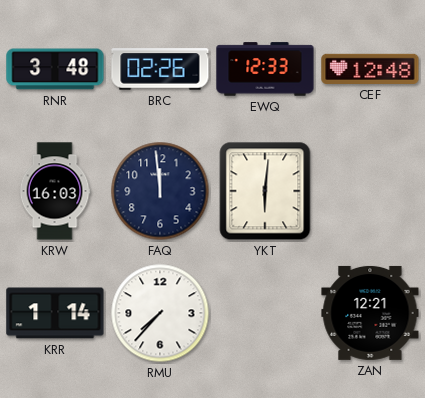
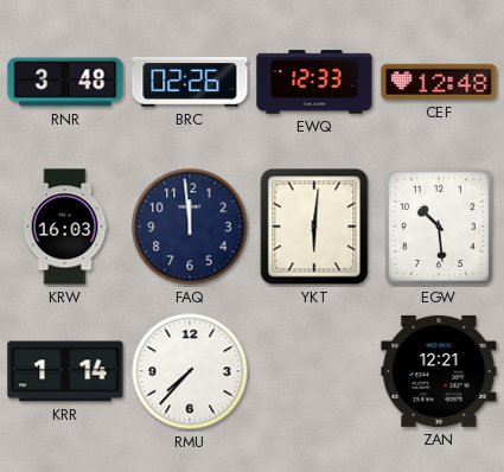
EGW: none -> 10:29 (439, 227)
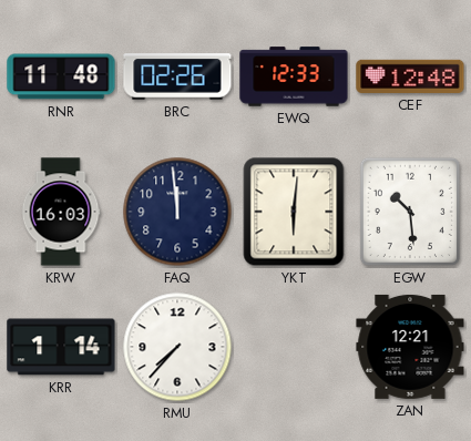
RNR: 3:48 -> 11:48 (61, 76)
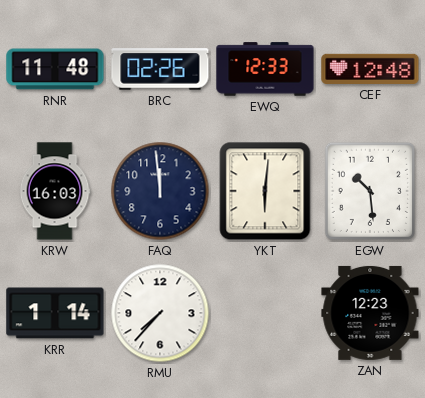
ZAN: 12:21 -> 12:23 (370, 313)
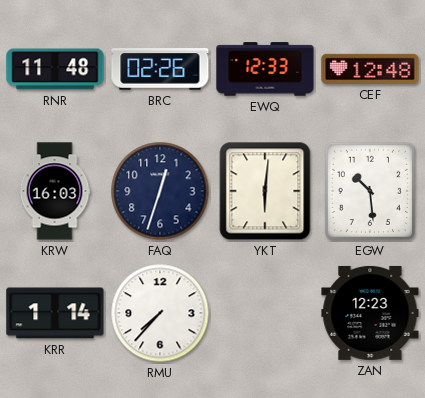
FAQ: 11:59 -> 12:33 (160, 191)
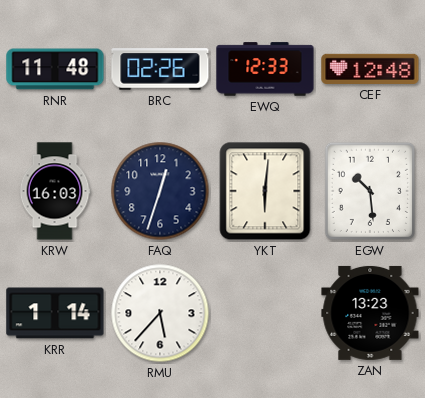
RMU: 7:37 -> 5:37 (160, 313)
ZAN: 12:23 -> 13:23 (370, 313)
